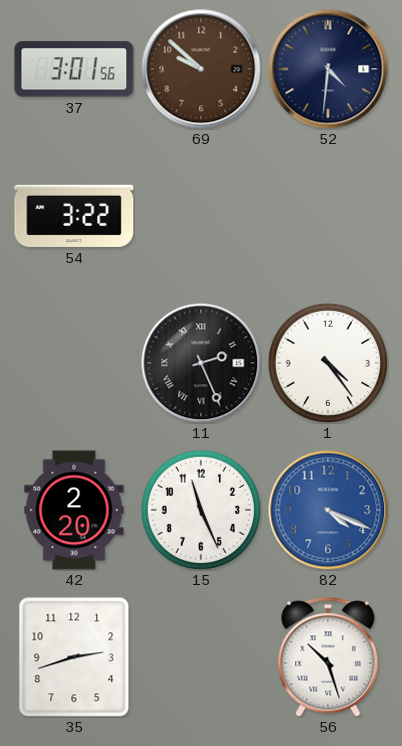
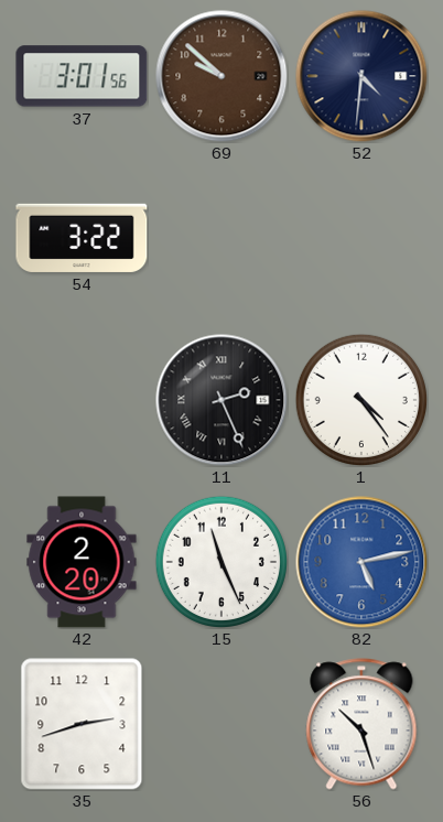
82: 4:19 -> 5:13 (361, 562)
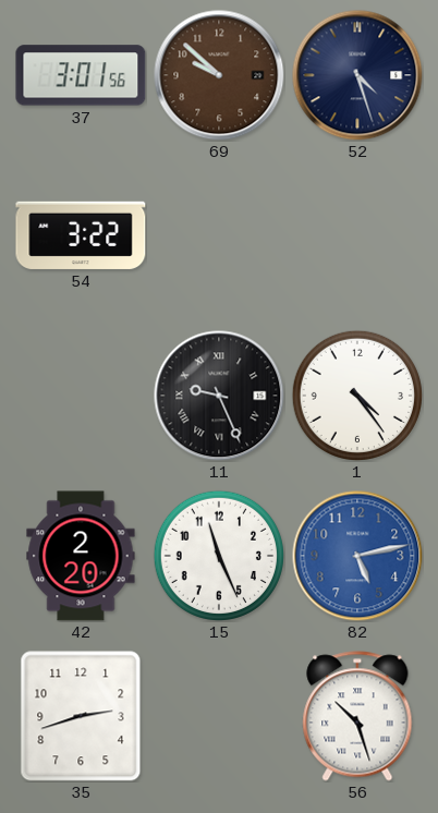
52: 4:31 -> 4:27 (357, 75)
11: 2:26 -> 9:26 (219, 396)
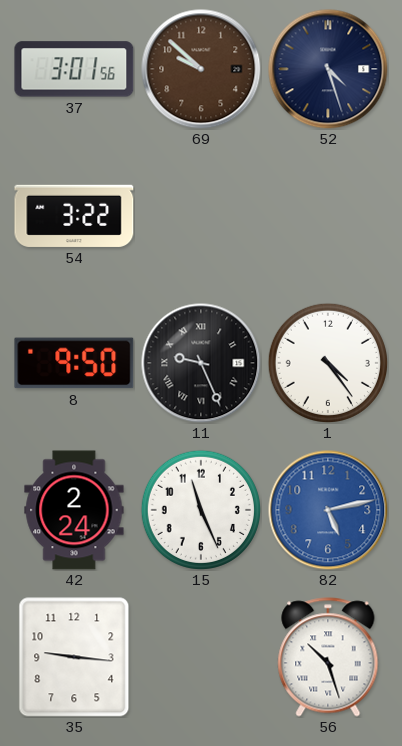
8: none -> 9:50 (74, 363)
42: 2:20 -> 2:24 (74, 510)
35: 2:42 -> 9:16 (74, 657)
